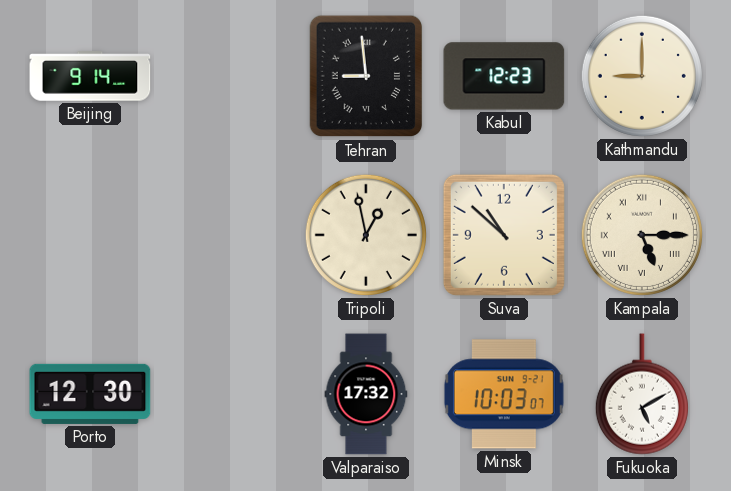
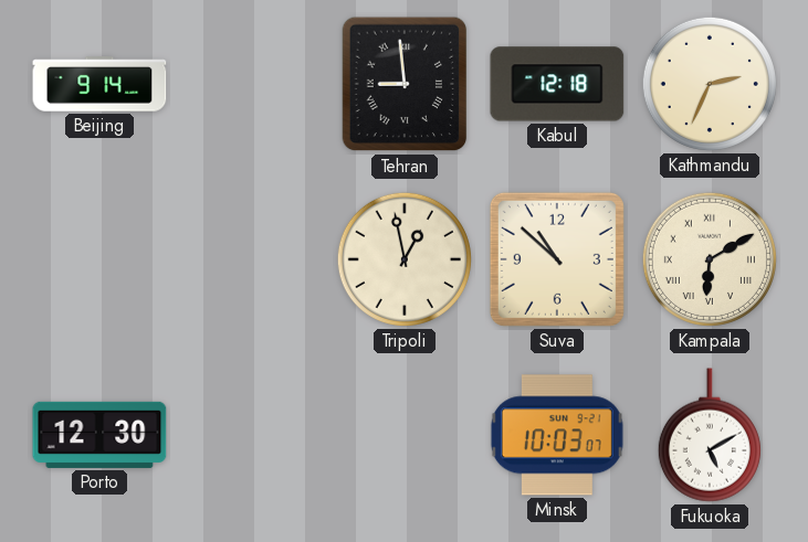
Kabul: 12:23 -> 12:18 (557, 84)
Kathmandu: 9:00 -> 2:34 (710, 84)
Kampala: 5:15 -> 6:10 (710, 259)
Valparaiso: 17:32 -> none (366, 394)
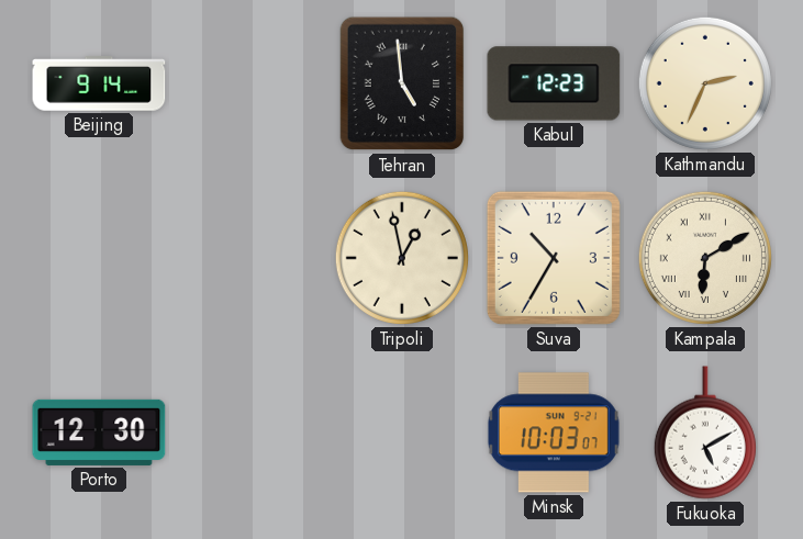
Tehran: 8:59 -> 4:59 (402, 83)
Kabul: 12:18 -> 12:23 (554, 83)
Suva: 10:52 -> 10:35 (554, 258)
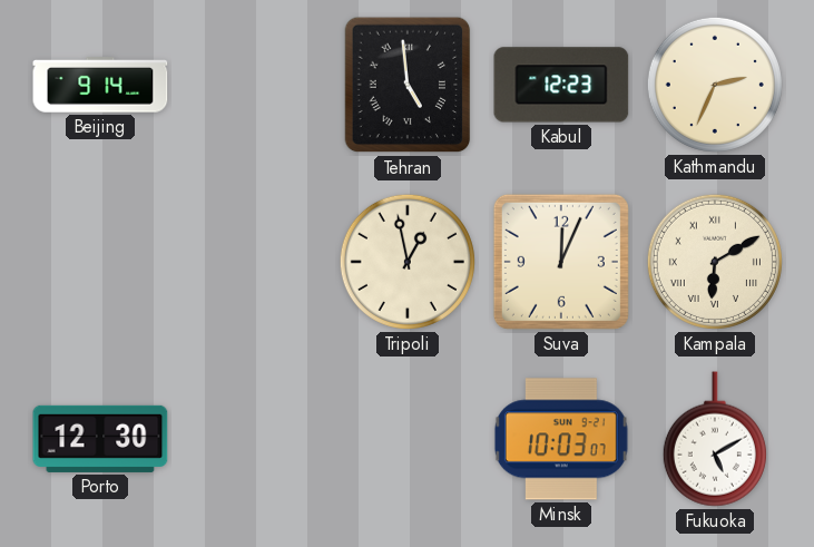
Suva: 10:35 -> 12:04 (561, 262)
